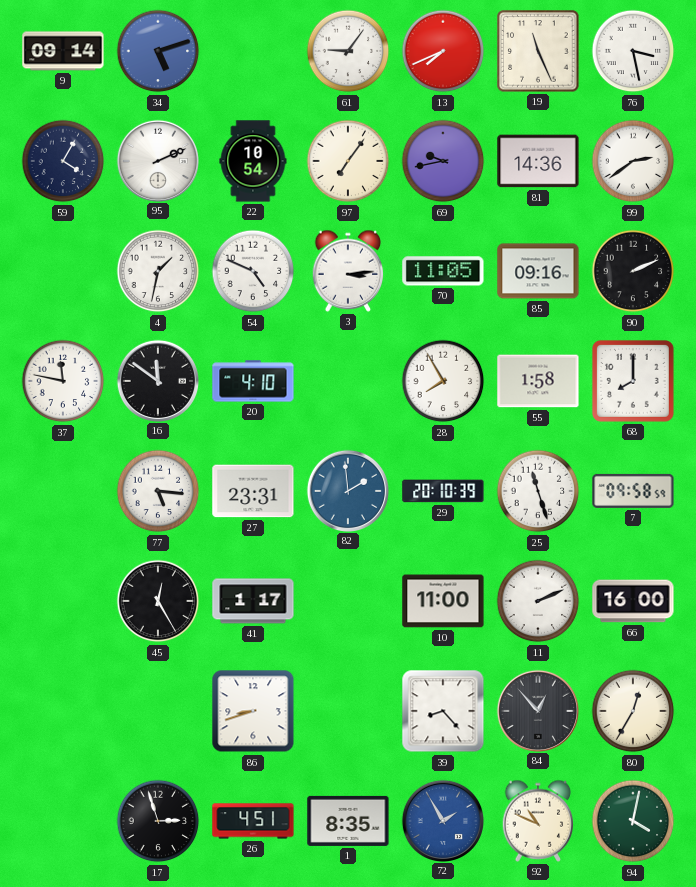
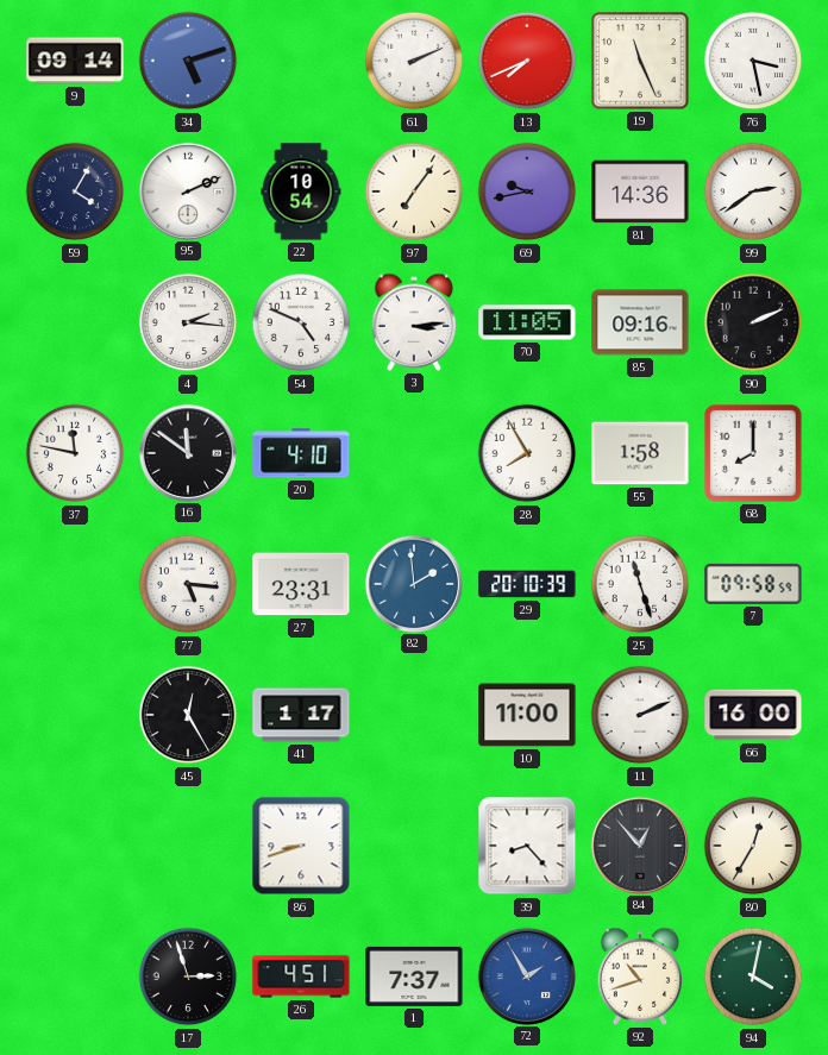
61: 9:06 -> 2:11 (414, 61)
4: 1:32 -> 2:16 (188, 322)
1: 8:35 -> 7:37 (414, 976)
92: 10:49 -> 10:42 (640, 976)
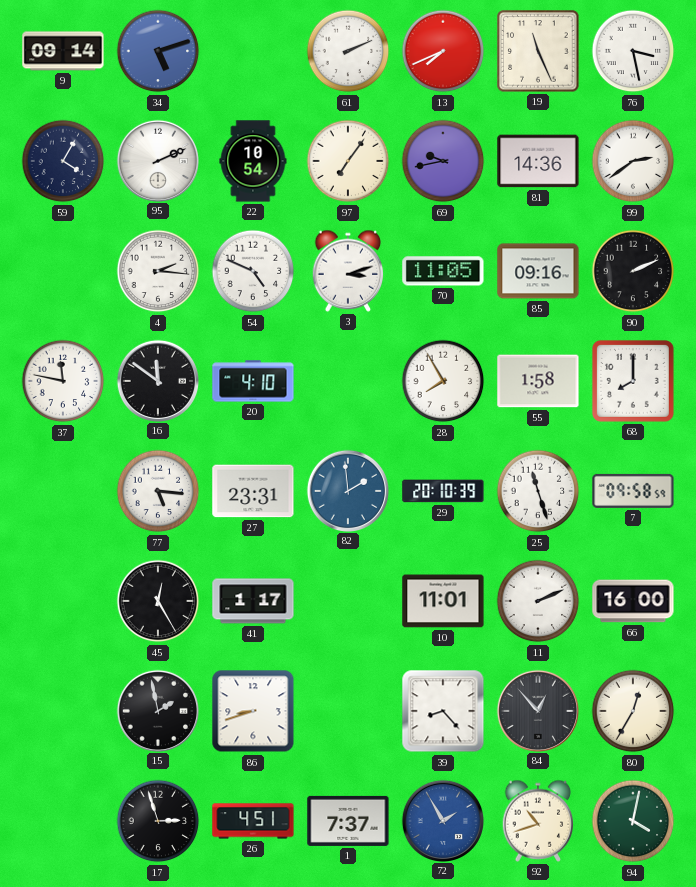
3: 3:14 -> 3:12 (348, 271)
10: 11:00 -> 11:01 (443, 601)
15: none -> 1:58 (157, 710)
